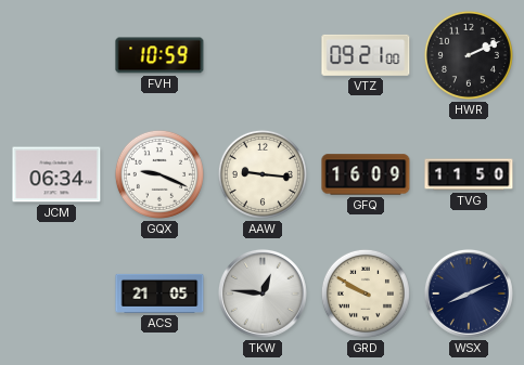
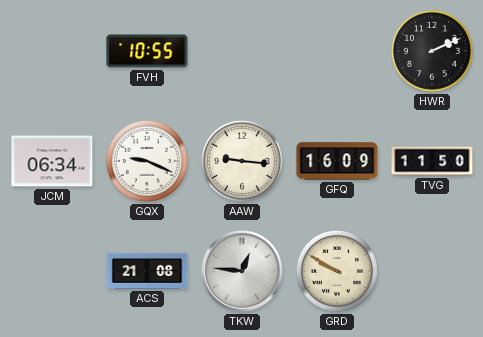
FVH: 10:59 -> 10:55 (147, 51)
VTZ: 09:21 -> none (366, 55)
ACS: 21:05 -> 21:08 (147, 271)
WSX: 8:11 -> none (469, 294)
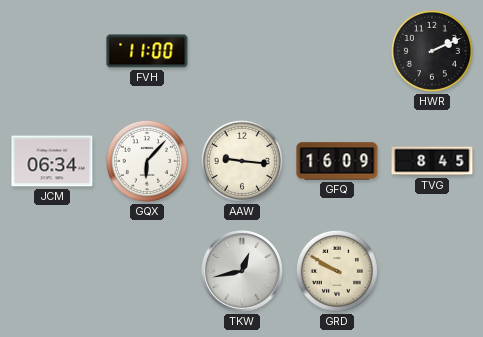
FVH: 10:55 -> 11:00 (147, 51)
GQX: 9:19 -> 6:07 (147, 161)
TVG: 11:50 -> 8:45 (432, 161)
ACS: 21:08 -> none (147, 271)
TKW: 12:46 -> 12:43 (242, 271)
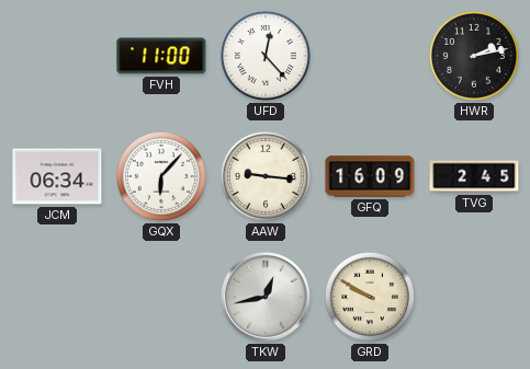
UFD: none -> 12:23 (266, 56)
HWR: 2:11 -> 2:13 (474, 56)
TVG: 8:45 -> 2:45 (474, 176)
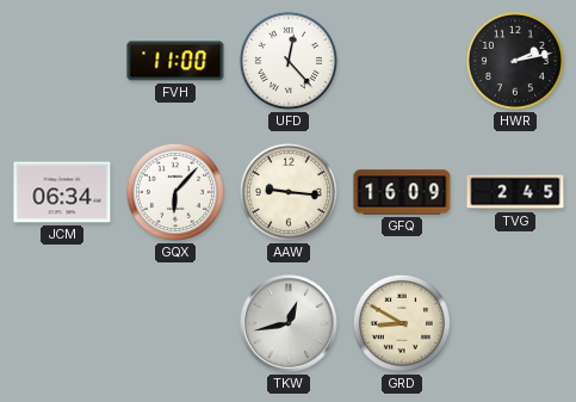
GRD: 9:50 -> 8:50 (402, 323)
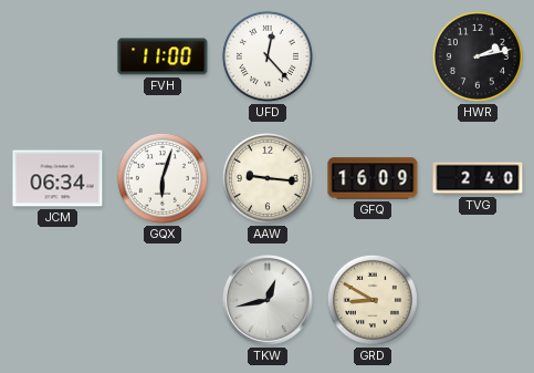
GQX: 6:07 -> 6:03 (163, 178)
TVG: 2:45 -> 2:40 (478, 178)
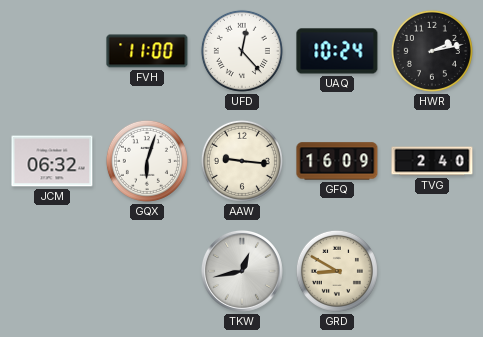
UAQ: none -> 10:24 (337, 51)
JCM: 06:34 -> 06:32 (52, 161)
